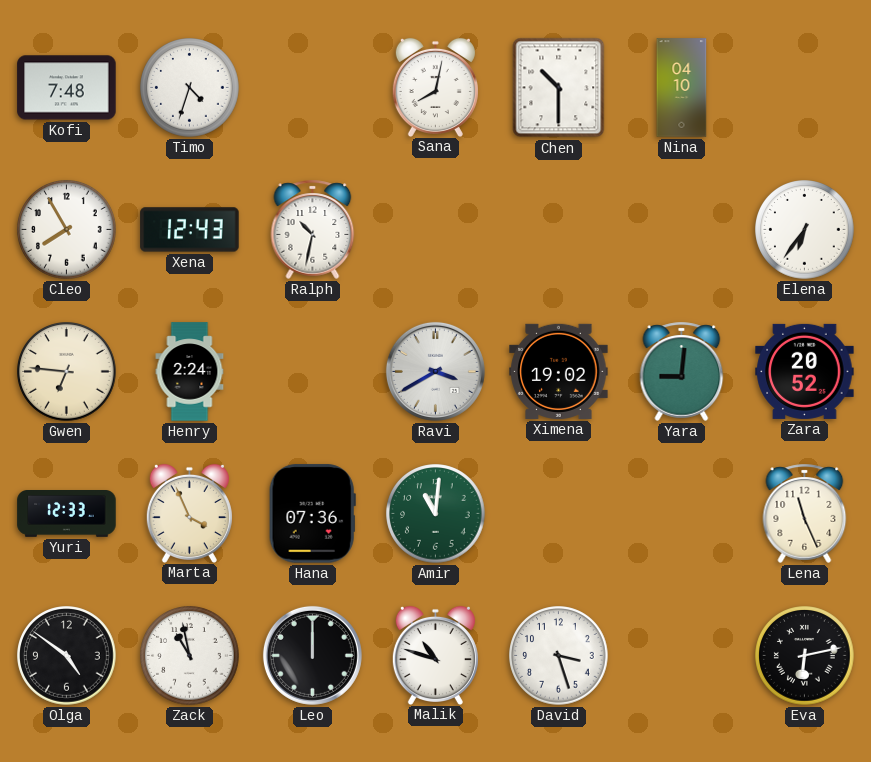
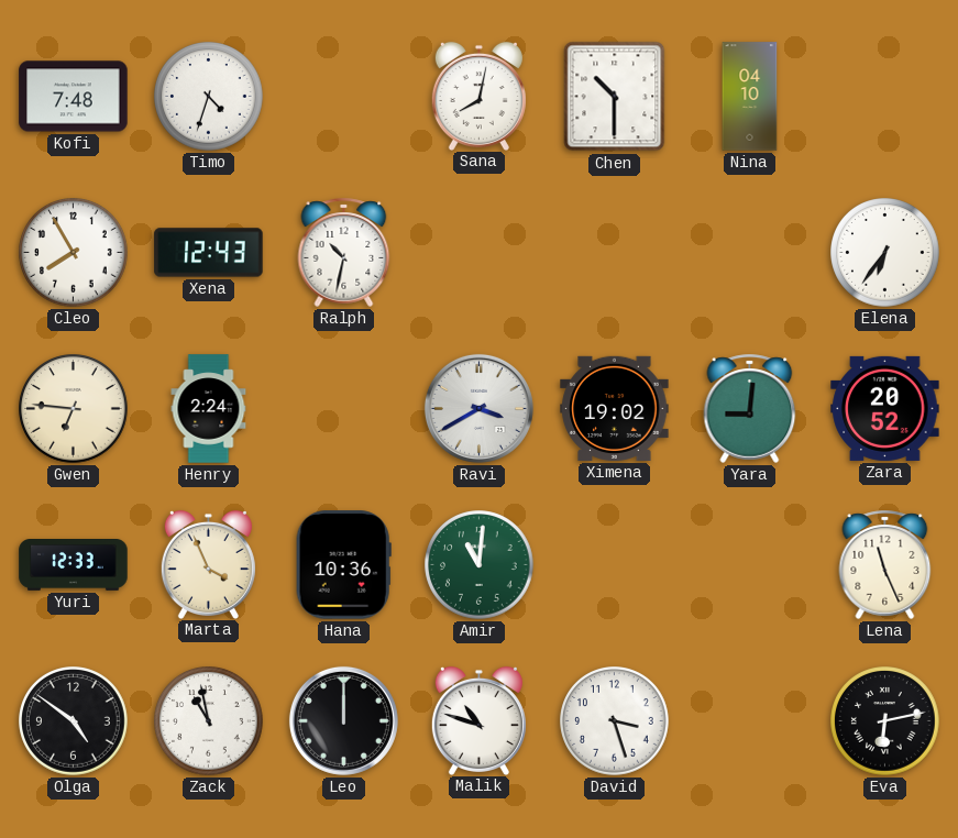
Hana: 07:36 -> 10:36 (343, 565)
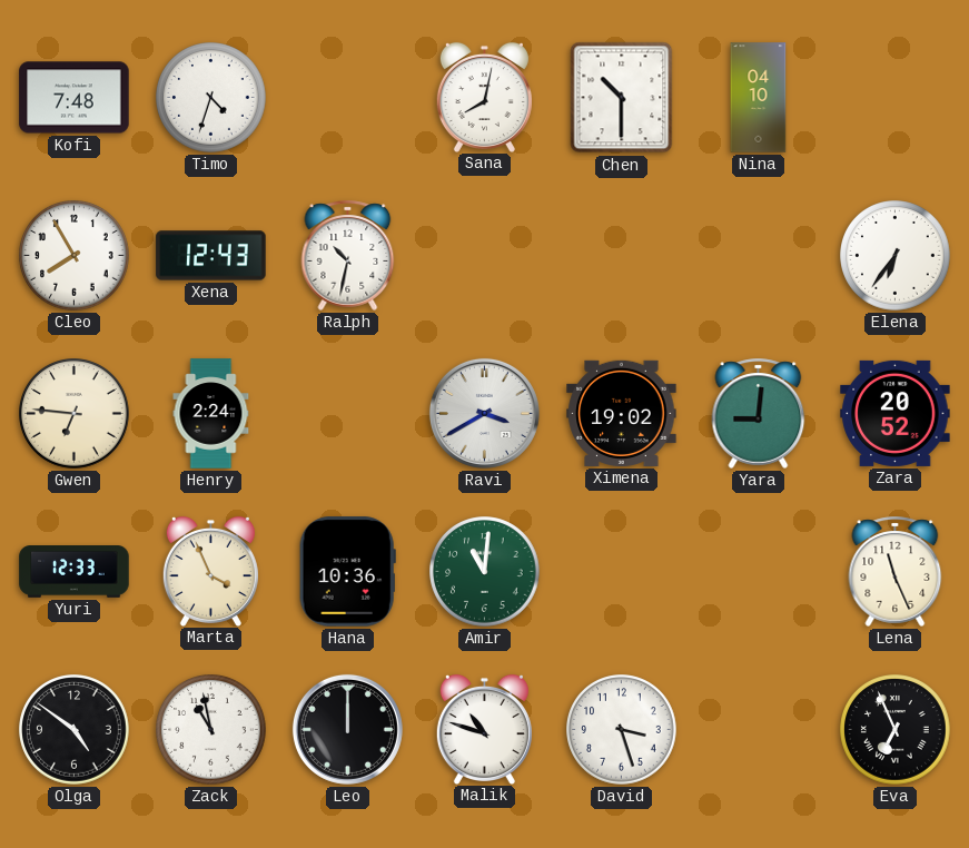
Eva: 6:13 -> 6:56 (896, 730)
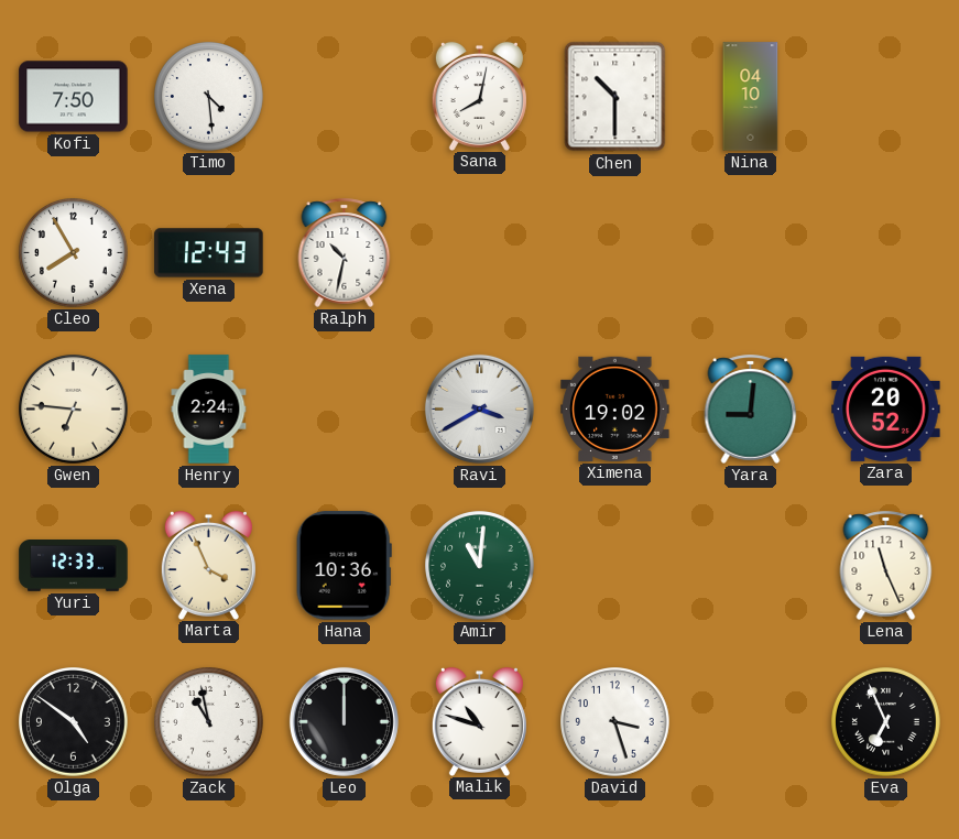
Kofi: 7:48 -> 7:50 (74, 97)
Timo: 4:33 -> 4:29 (209, 97)
Elena: 6:36 -> none (896, 256)
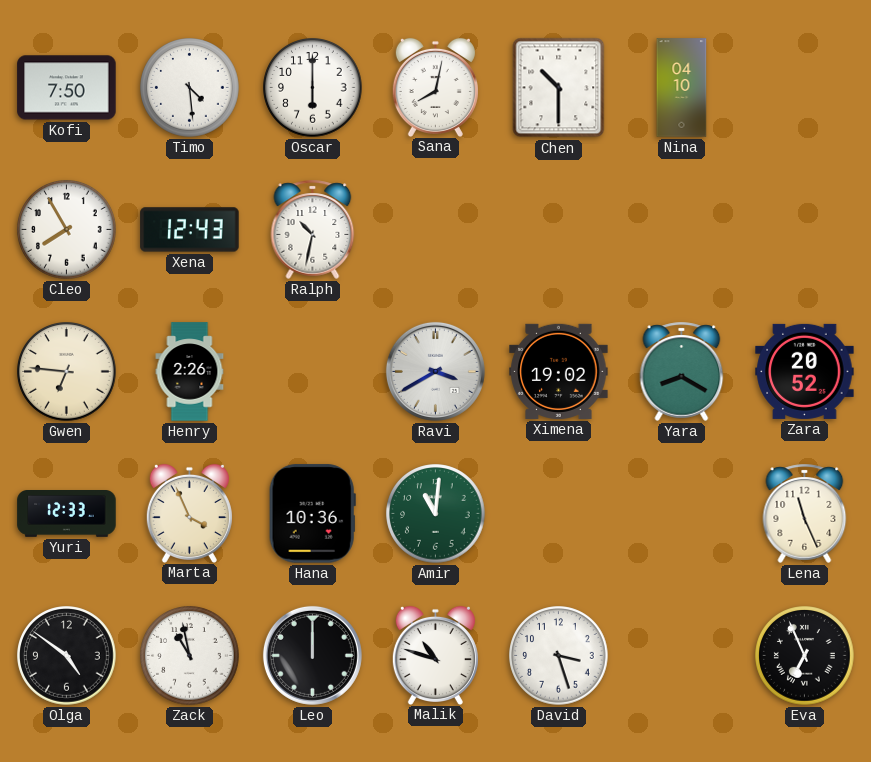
Oscar: none -> 6:00 (313, 88)
Henry: 2:24 -> 2:26 (190, 372)
Yara: 9:01 -> 8:20 (682, 371)
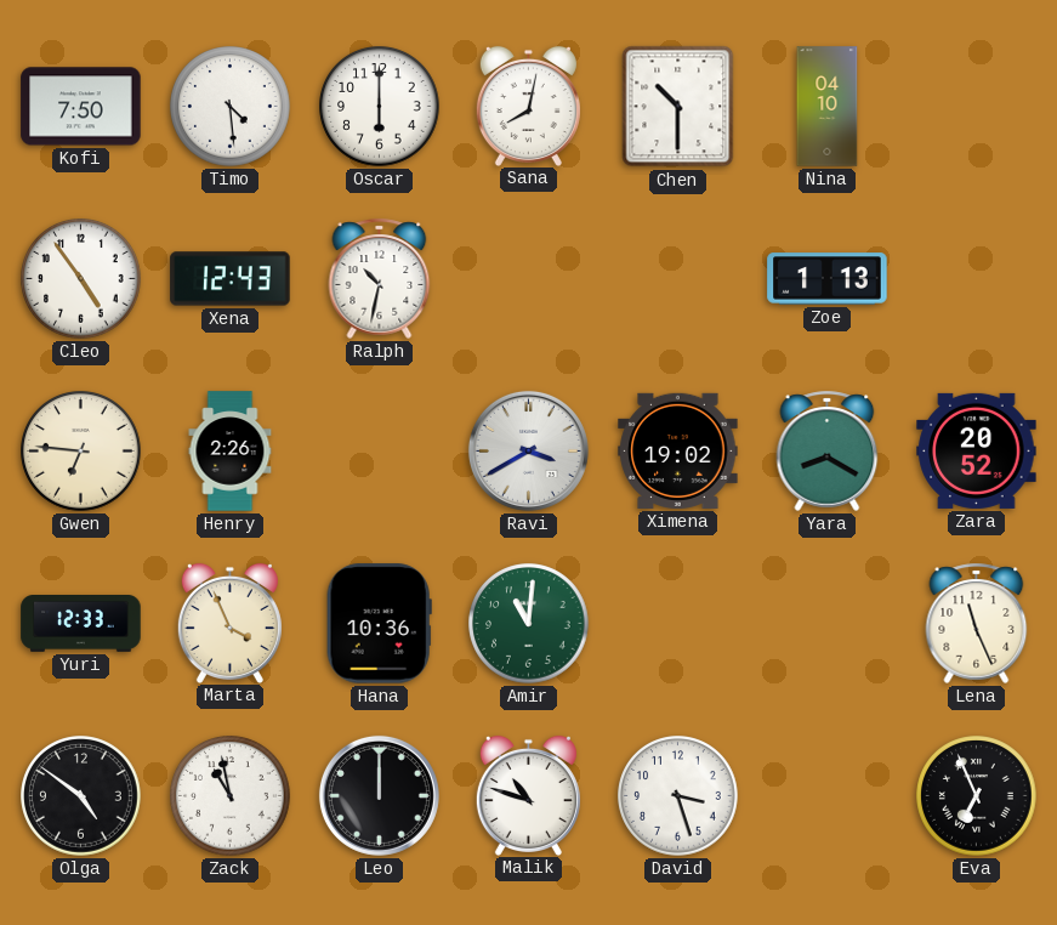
Cleo: 7:55 -> 4:54 (81, 279)
Zoe: none -> 1:13 (828, 279)
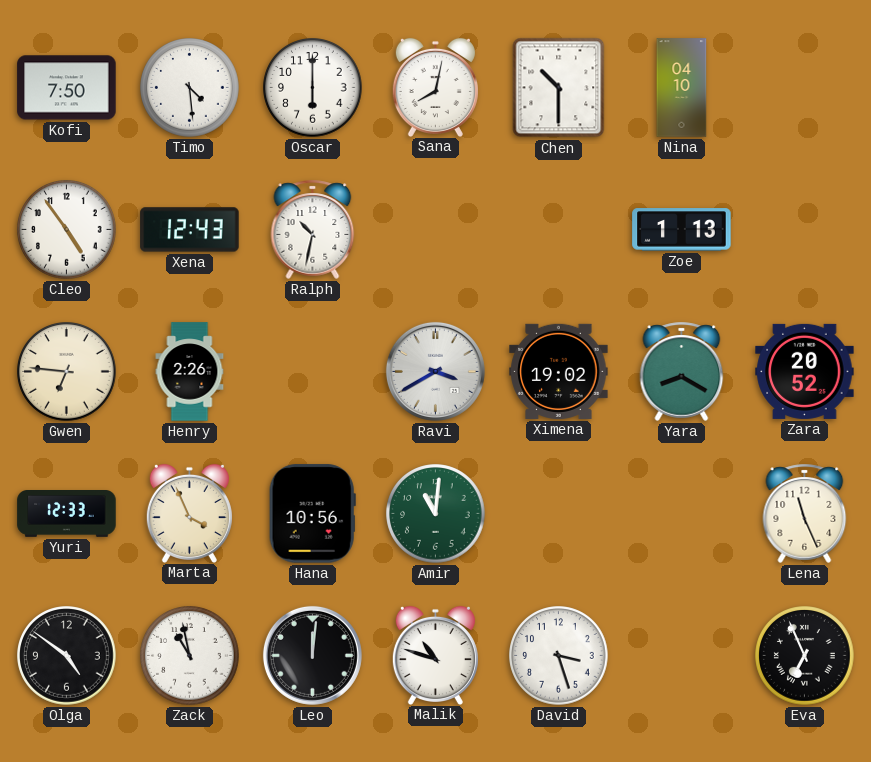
Hana: 10:36 -> 10:56 (312, 514)
Leo: 12:00 -> 12:01 (312, 655)
